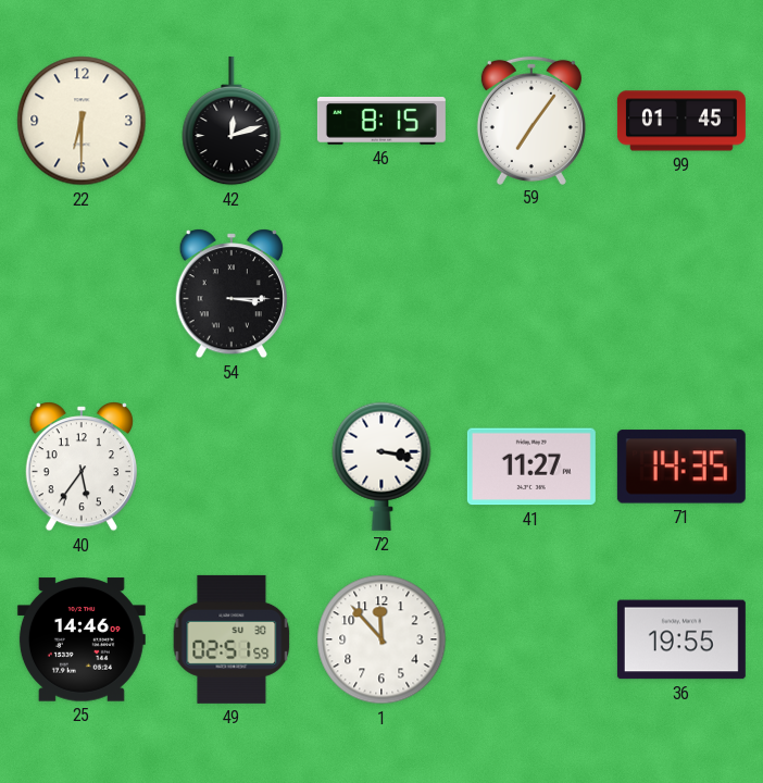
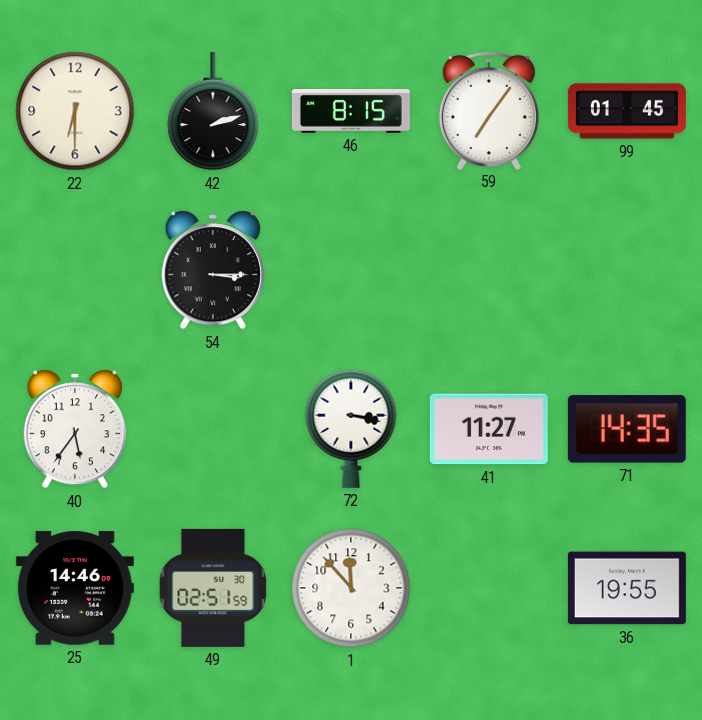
42: 12:12 -> 2:12 (213, 111)
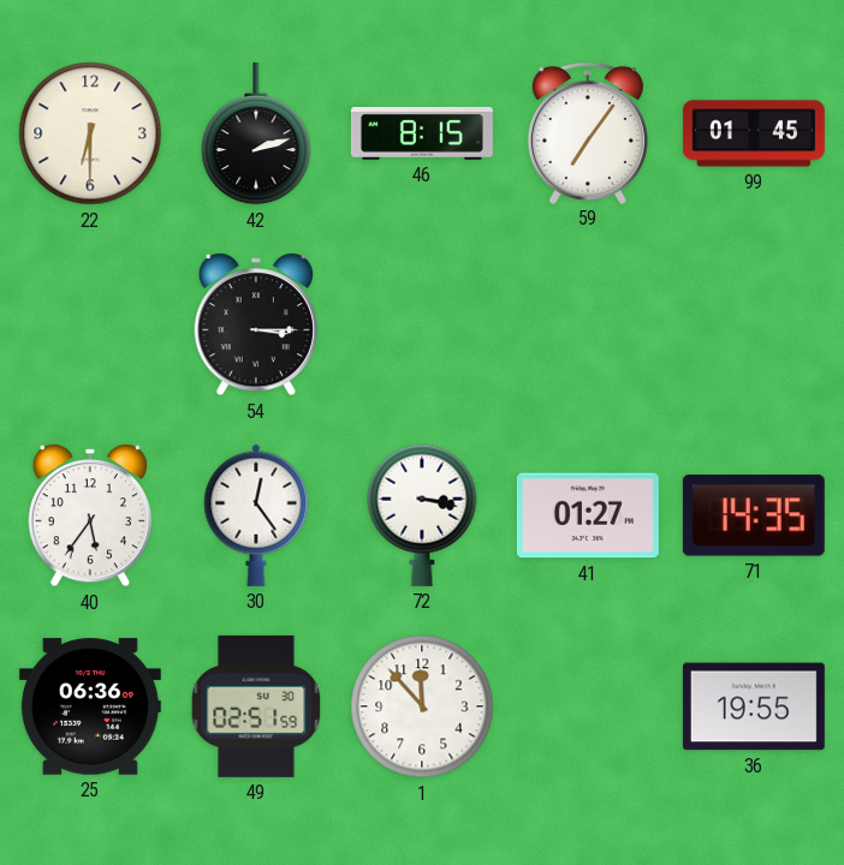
30: none -> 12:24 (256, 515)
41: 11:27 -> 01:27 (588, 515)
25: 14:46 -> 06:36 (90, 706)
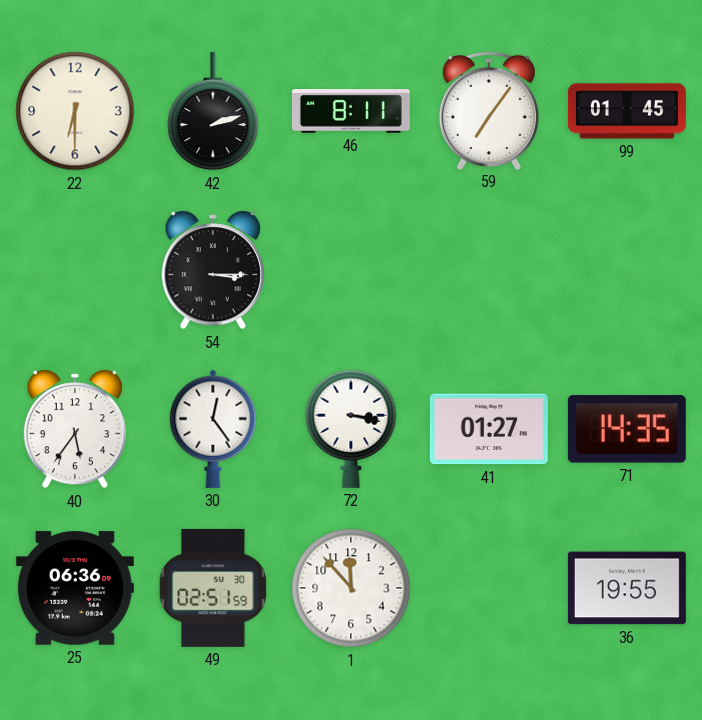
46: 8:15 -> 8:11 (351, 112)
